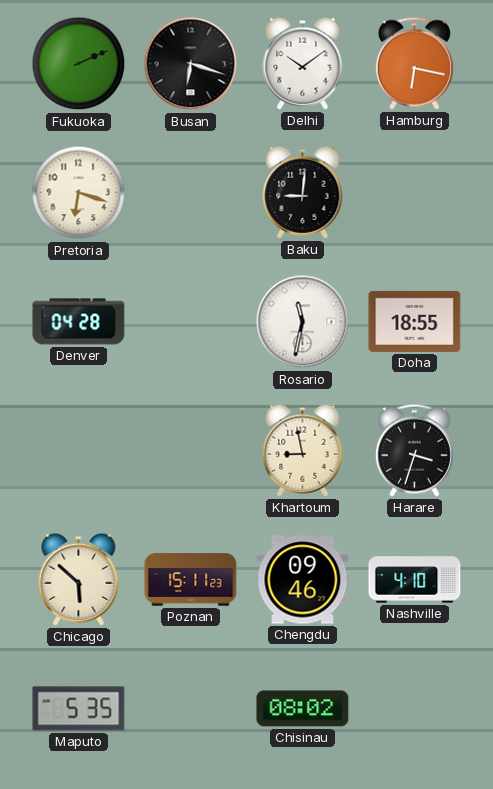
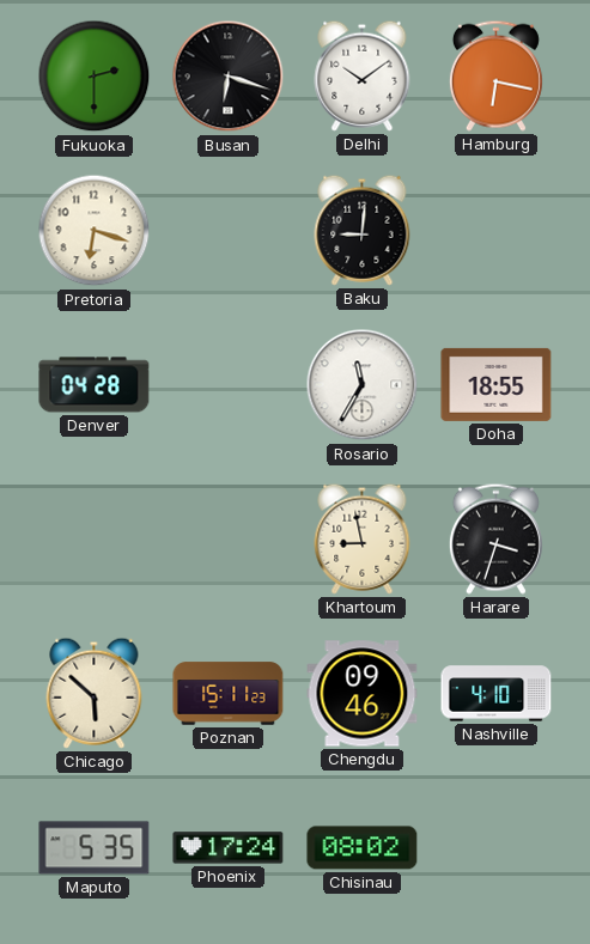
Fukuoka: 2:11 -> 2:30 (95, 77)
Rosario: 11:32 -> 11:35 (363, 385)
Phoenix: none -> 17:24 (229, 848)
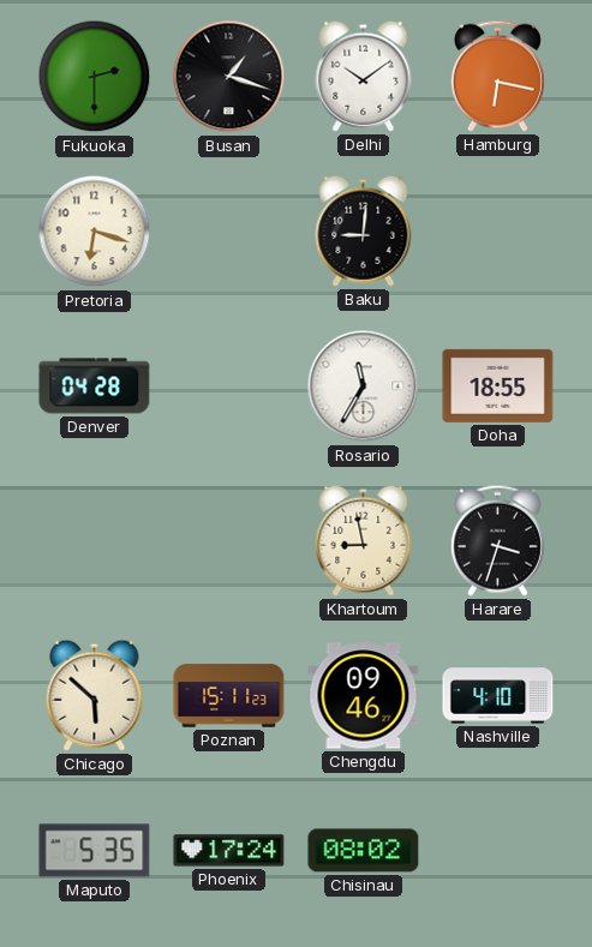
Busan: 6:18 -> 1:18 (229, 77)
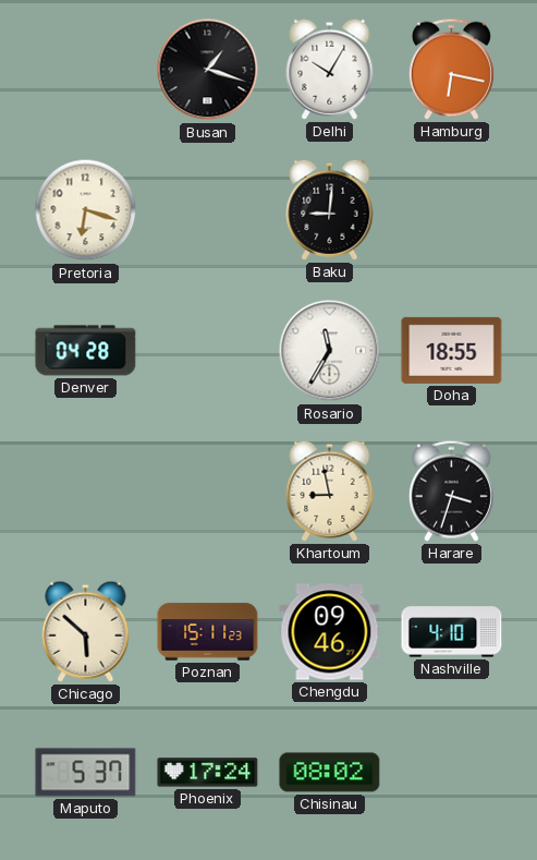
Fukuoka: 2:30 -> none (95, 77)
Delhi: 10:09 -> 10:05 (330, 69)
Maputo: 5:35 -> 5:37 (86, 773)
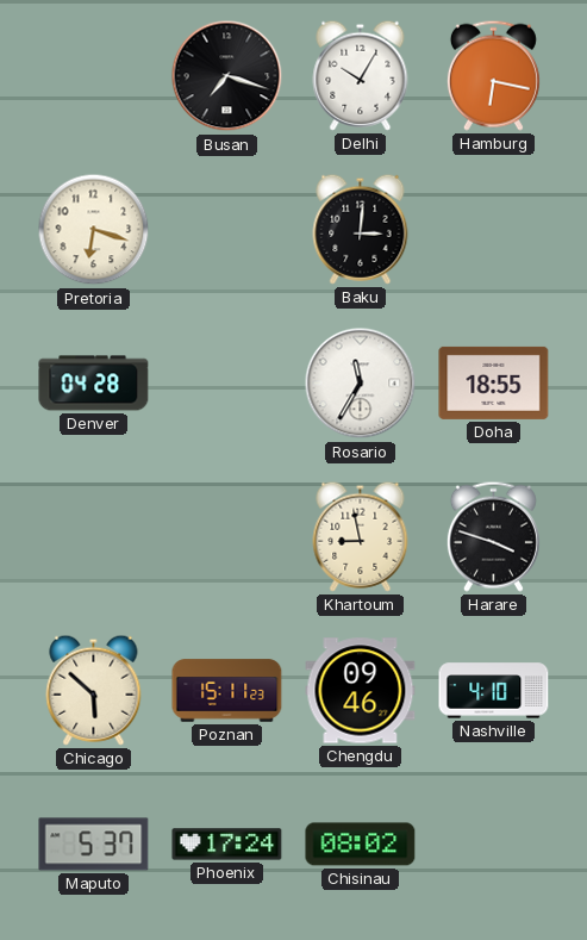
Busan: 1:18 -> 7:18 (227, 76)
Baku: 9:01 -> 3:01 (361, 229)
Harare: 3:33 -> 3:48 (493, 536)
